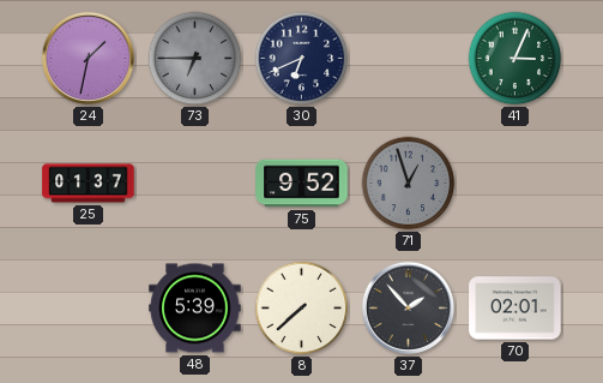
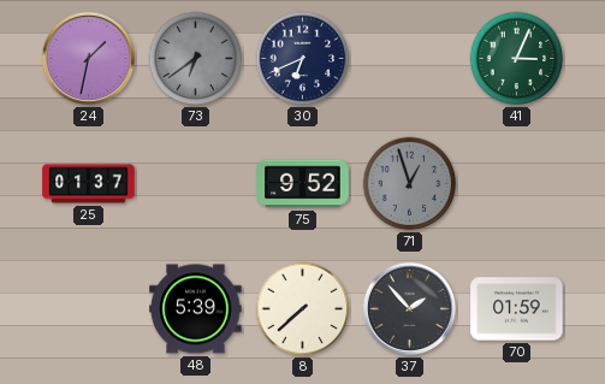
73: 6:45 -> 6:39 (196, 59)
70: 02:01 -> 01:59 (517, 309)
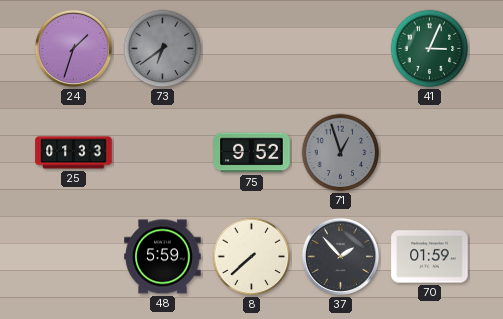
24: 1:32 -> 1:33 (73, 48)
30: 6:41 -> none (303, 59)
25: 01:37 -> 01:33 (74, 153)
48: 5:39 -> 5:59 (163, 257)
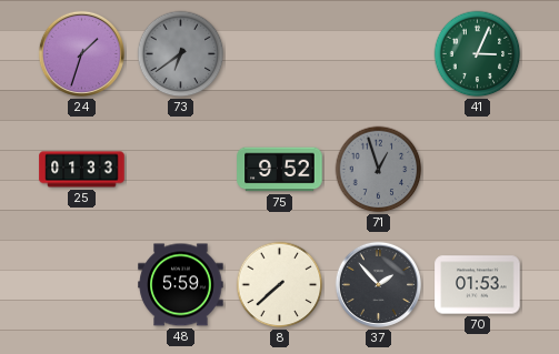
70: 01:59 -> 01:53 (478, 285)
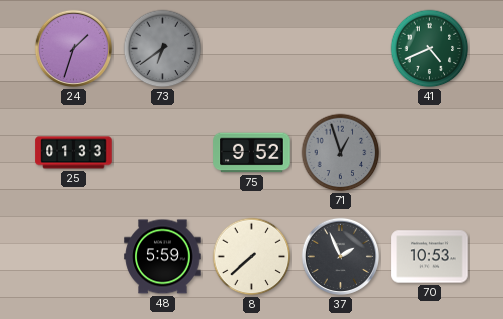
41: 3:04 -> 4:41 (430, 49)
37: 1:53 -> 1:56 (340, 256)
70: 01:53 -> 10:53 (430, 257)
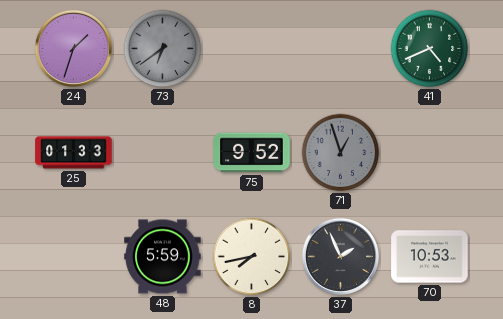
8: 7:38 -> 7:43 (252, 257)
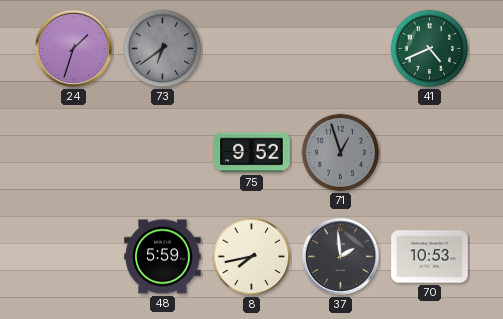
25: 01:33 -> none (74, 153)
37: 1:56 -> 1:59 (340, 256)
